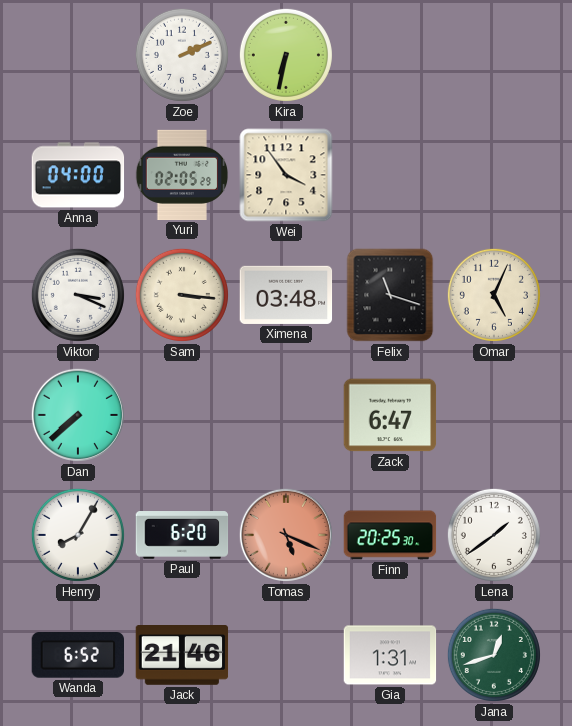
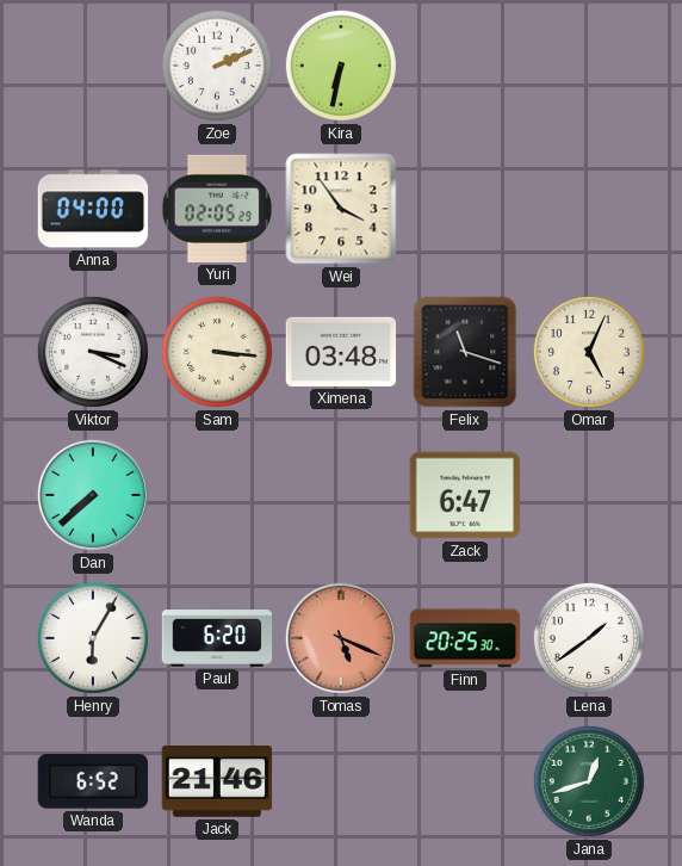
Henry: 8:05 -> 6:05 (93, 638)
Gia: 1:31 -> none (390, 655)
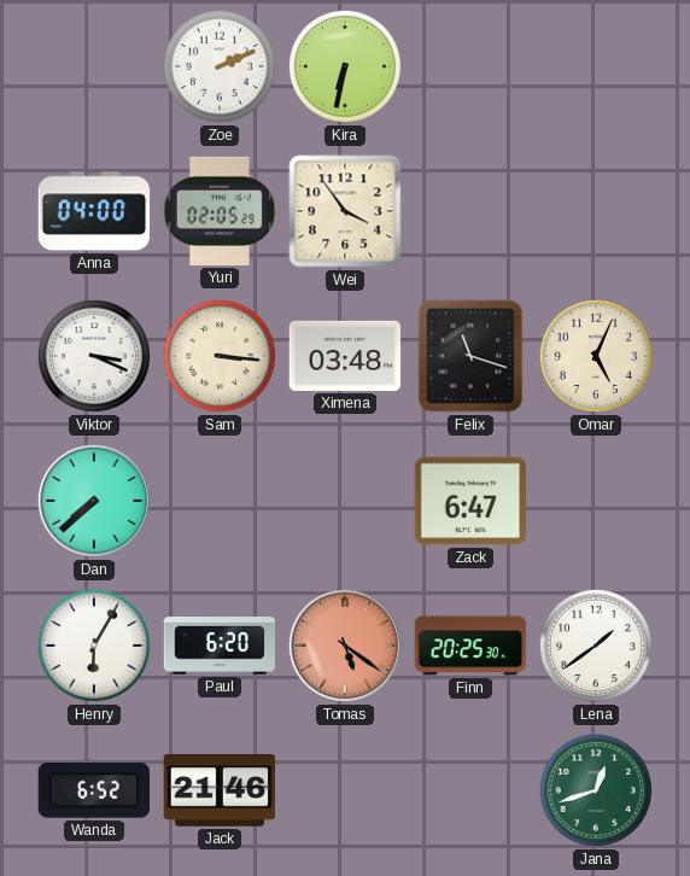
Tomas: 5:19 -> 5:21 (345, 646)
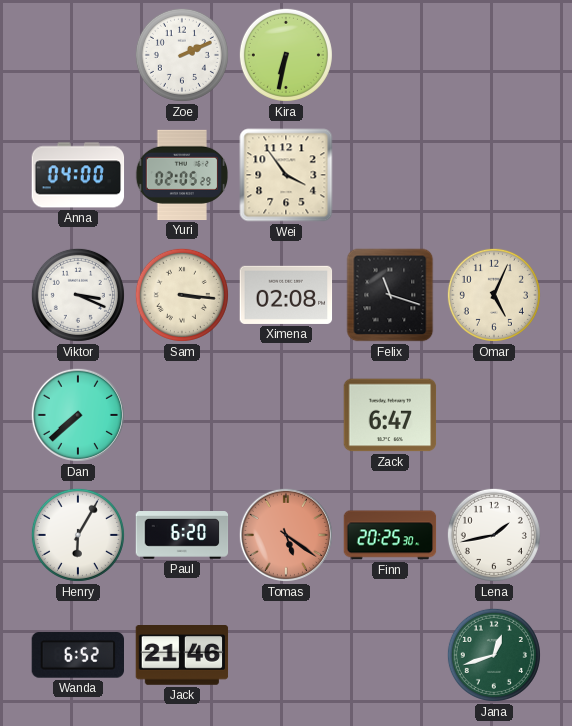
Ximena: 03:48 -> 02:08 (286, 295)
Lena: 1:39 -> 1:43 (494, 535)
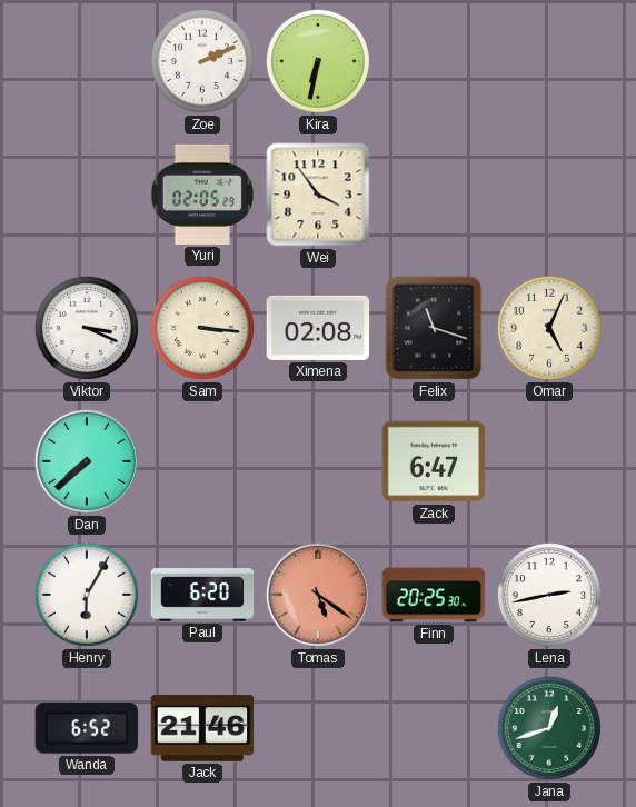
Anna: 04:00 -> none (78, 175)
Lena: 1:43 -> 2:43 (549, 595)
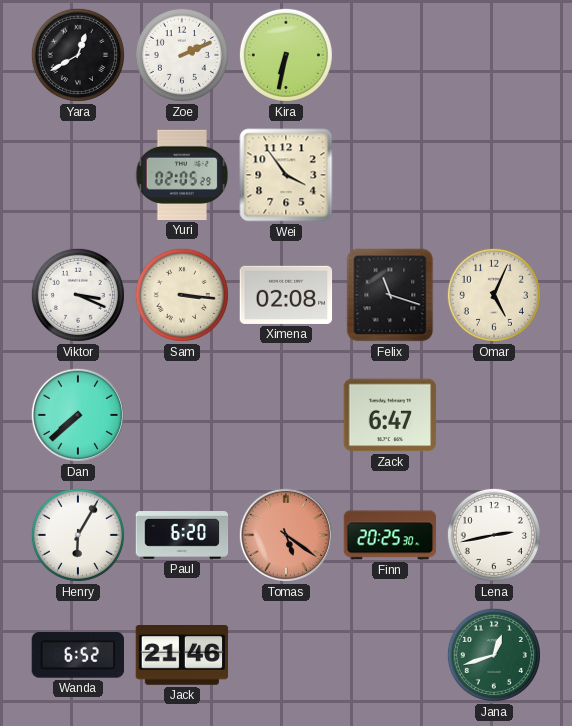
Yara: none -> 12:40 (78, 55)
